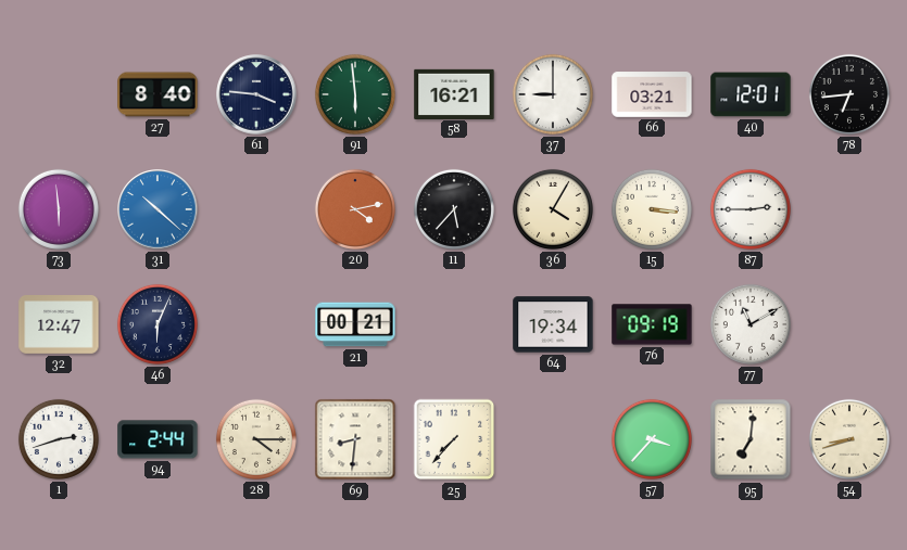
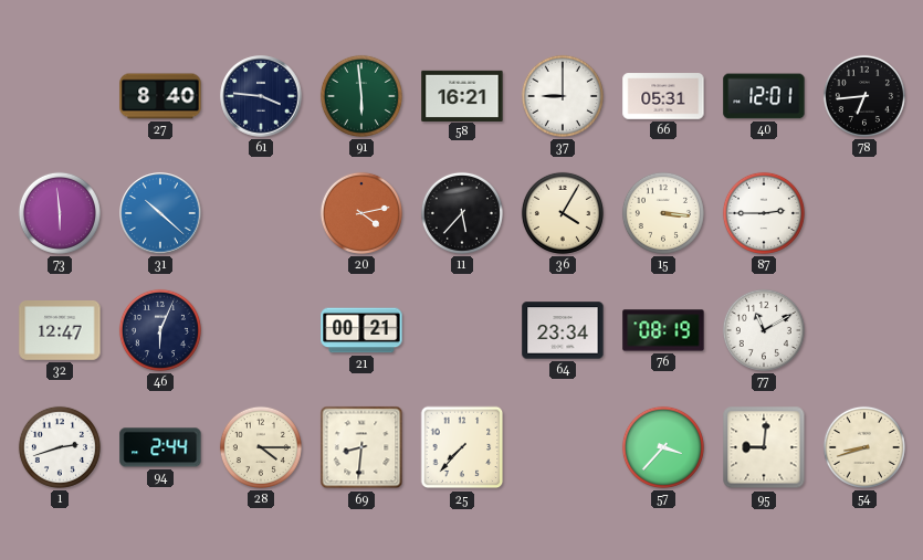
66: 03:21 -> 05:31 (663, 96)
64: 19:34 -> 23:34 (563, 330)
76: 09:19 -> 08:19 (663, 330)
95: 7:01 -> 9:01 (764, 447)
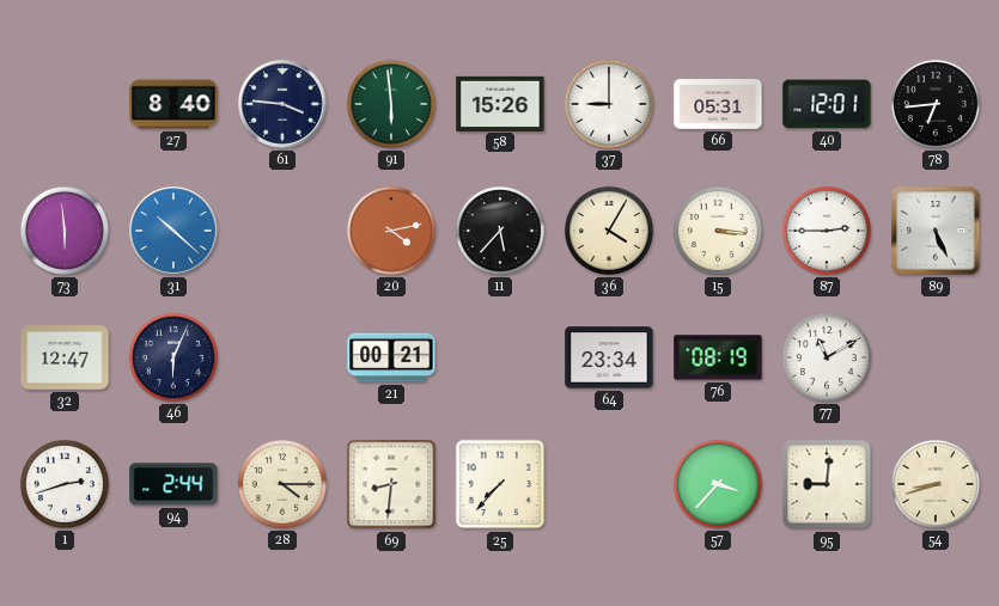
58: 16:21 -> 15:26 (500, 103)
89: none -> 5:26 (936, 231)
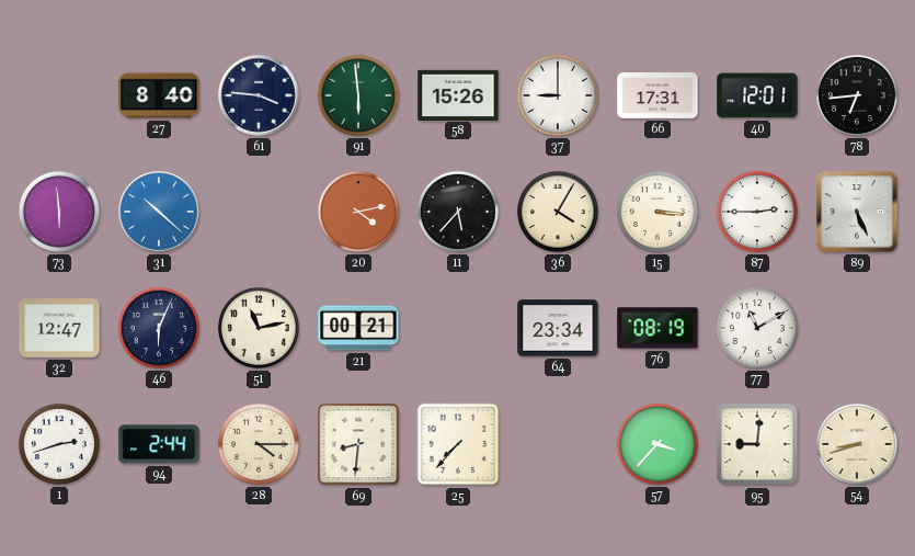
66: 05:31 -> 17:31 (657, 95)
51: none -> 11:13 (259, 328)
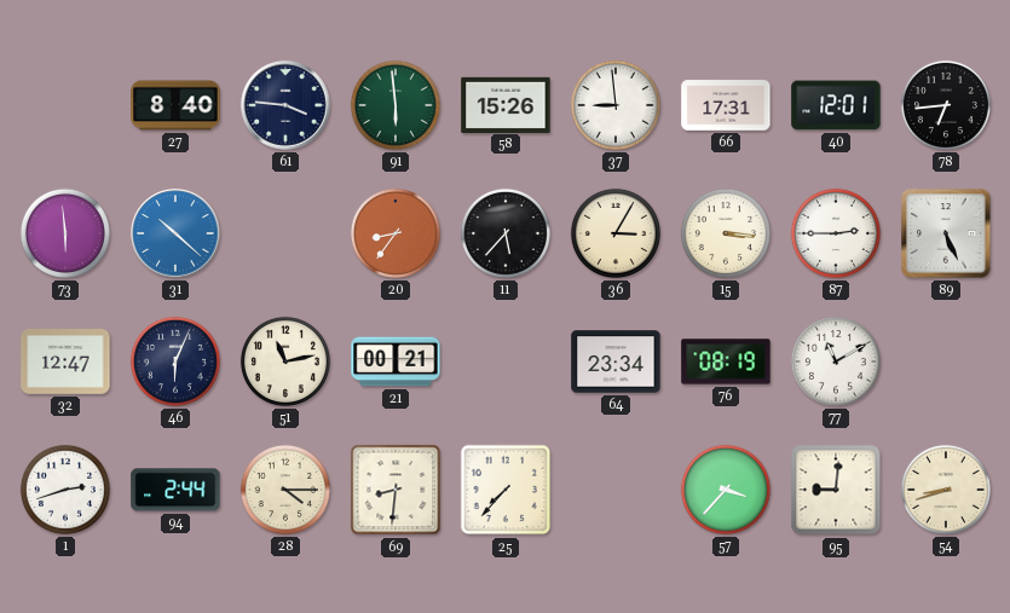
37: 9:00 -> 8:59 (616, 105)
20: 4:13 -> 8:36 (396, 233)
36: 4:05 -> 3:05 (616, 233)
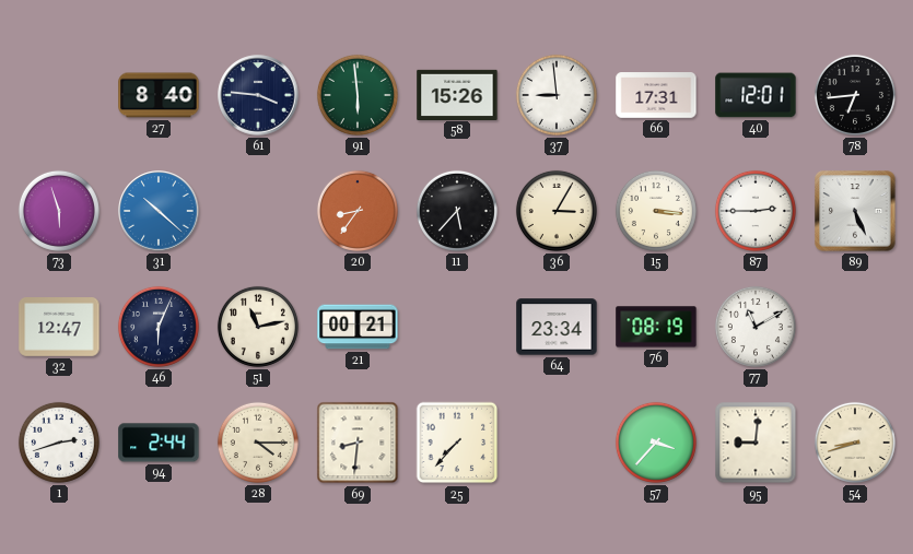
73: 5:59 -> 5:57 (59, 211)
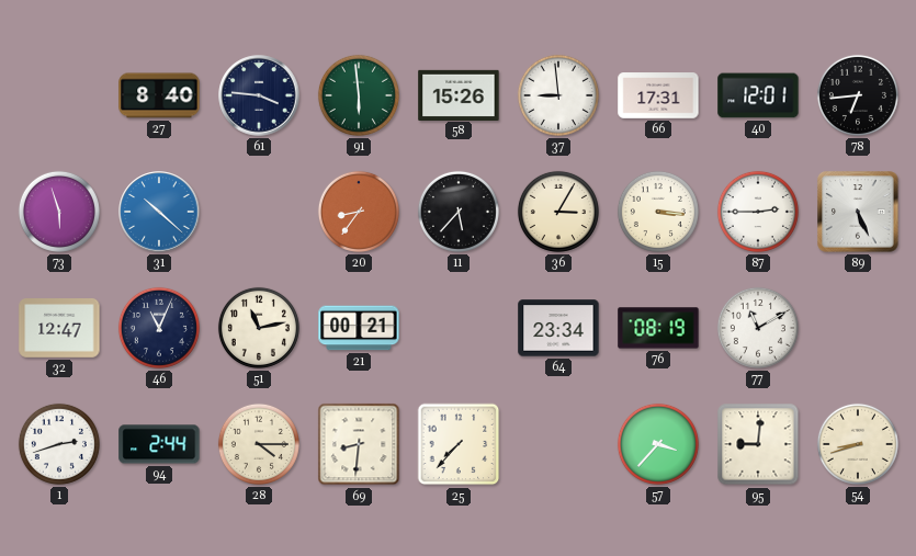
46: 6:04 -> 11:04 (159, 328)
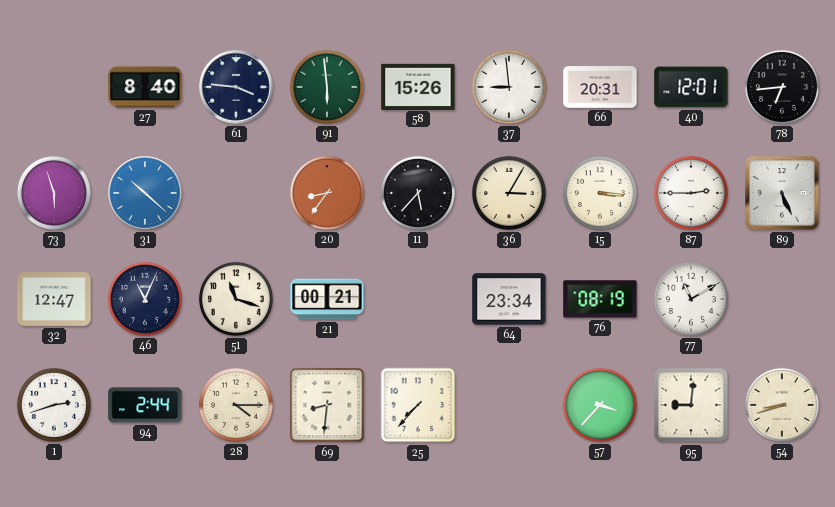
66: 17:31 -> 20:31 (600, 87)
51: 11:13 -> 11:18 (236, 299)
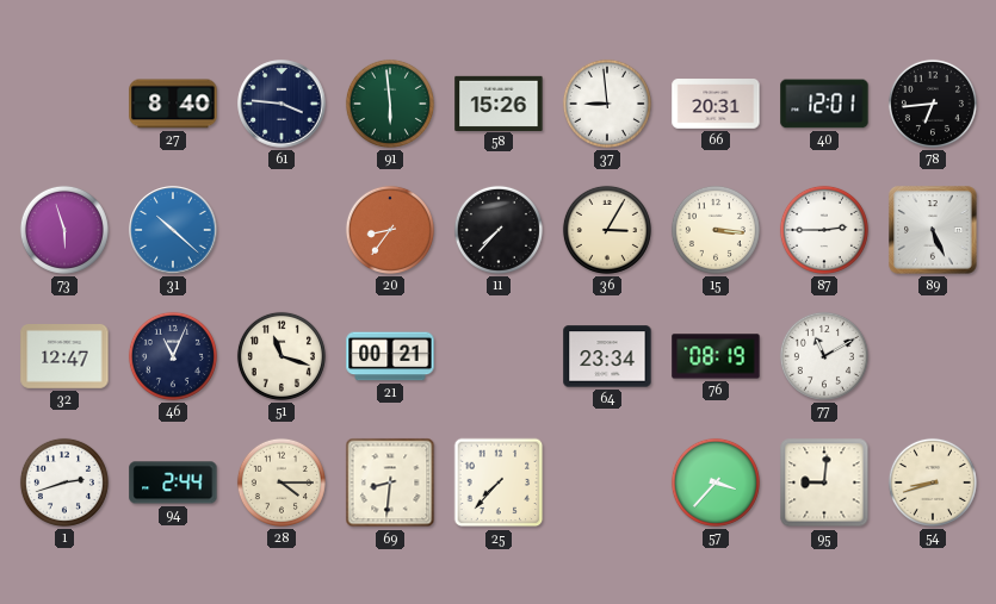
11: 5:37 -> 7:37 (499, 230)
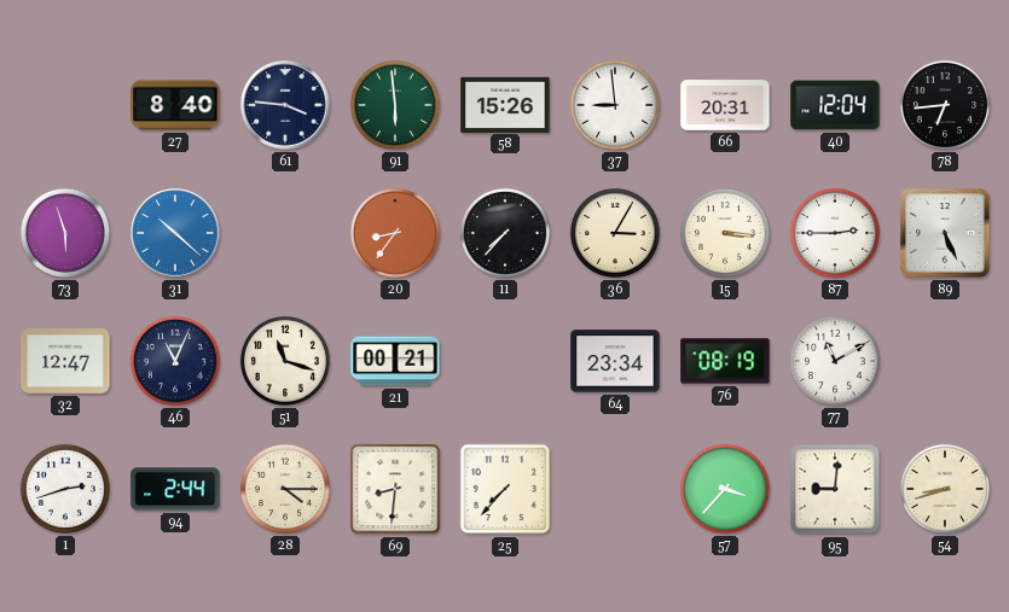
40: 12:01 -> 12:04 (835, 105)
